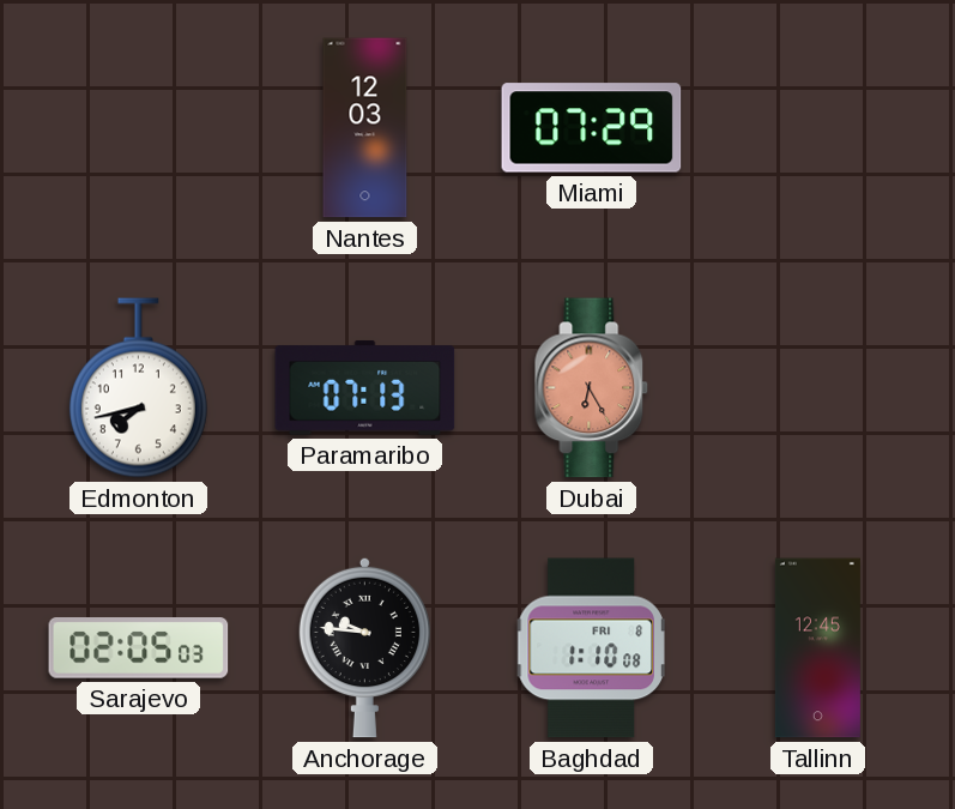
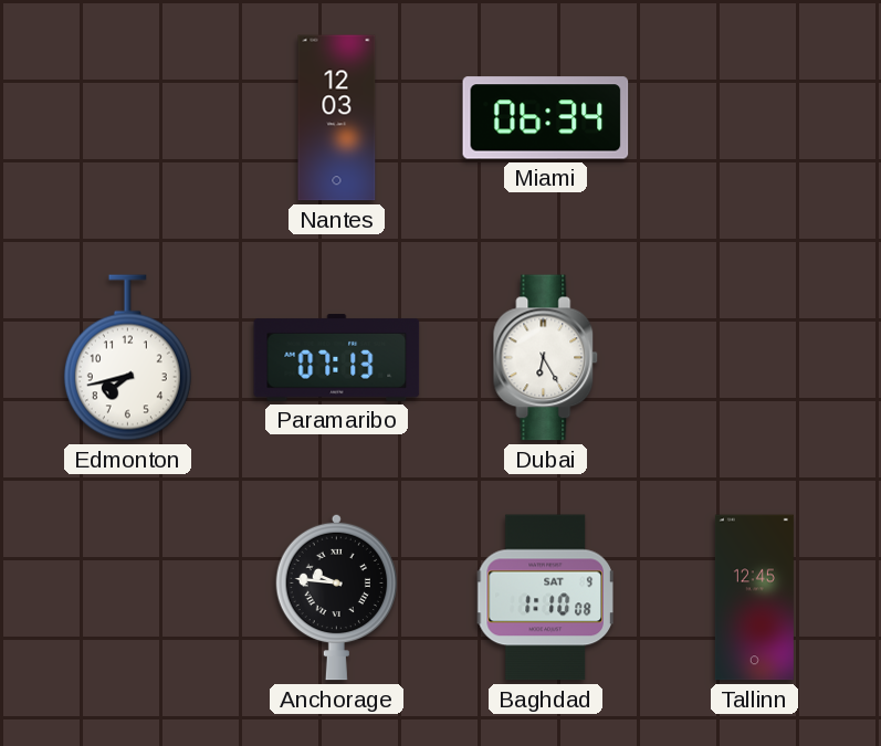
Miami: 07:29 -> 06:34 (546, 118)
Dubai dial: salmon -> white (546, 358)
Sarajevo: 02:05 -> none (139, 648)
Baghdad date: FRI 8 -> SAT 9 (545, 598)
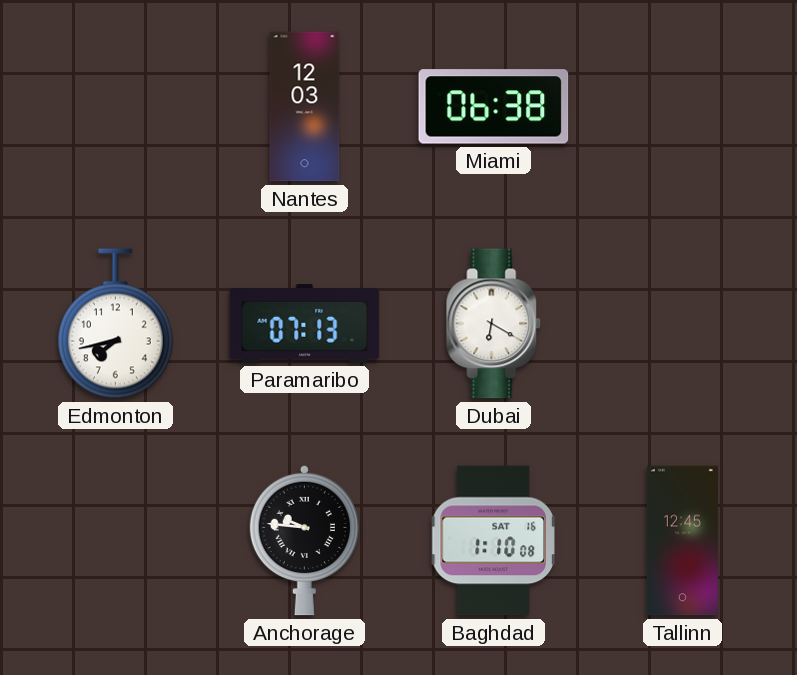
Miami: 06:34 -> 06:38 (494, 107)
Dubai: 6:25 -> 6:20 (494, 324)
Baghdad date: SAT 9 -> SAT 16 (493, 541)
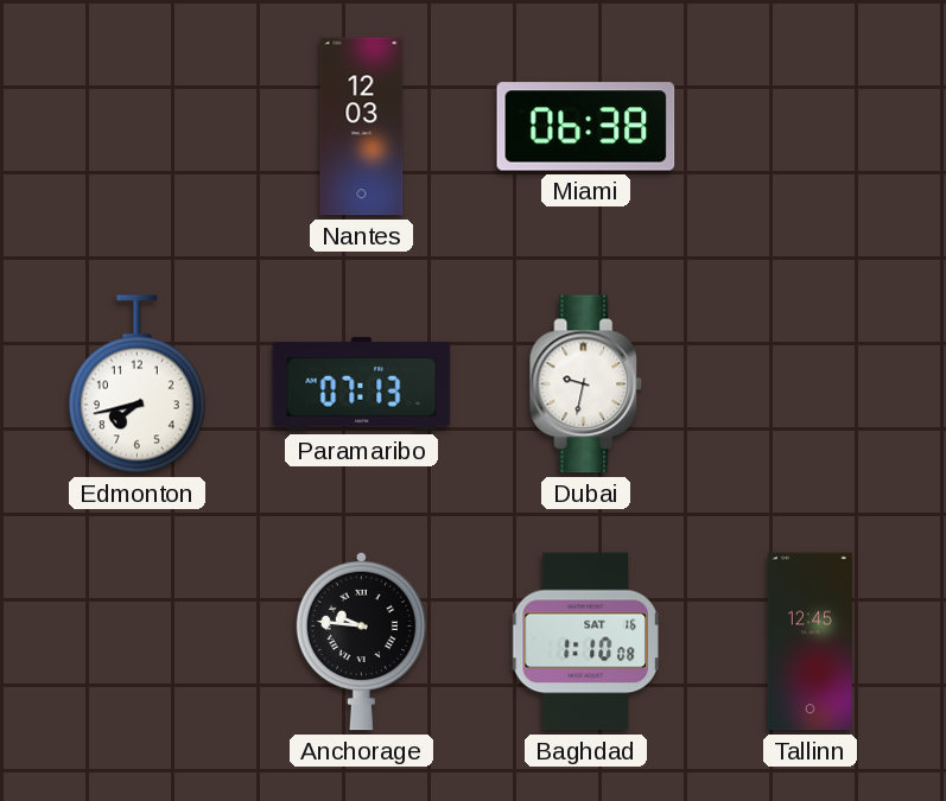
Dubai: 6:20 -> 9:32 (586, 384)
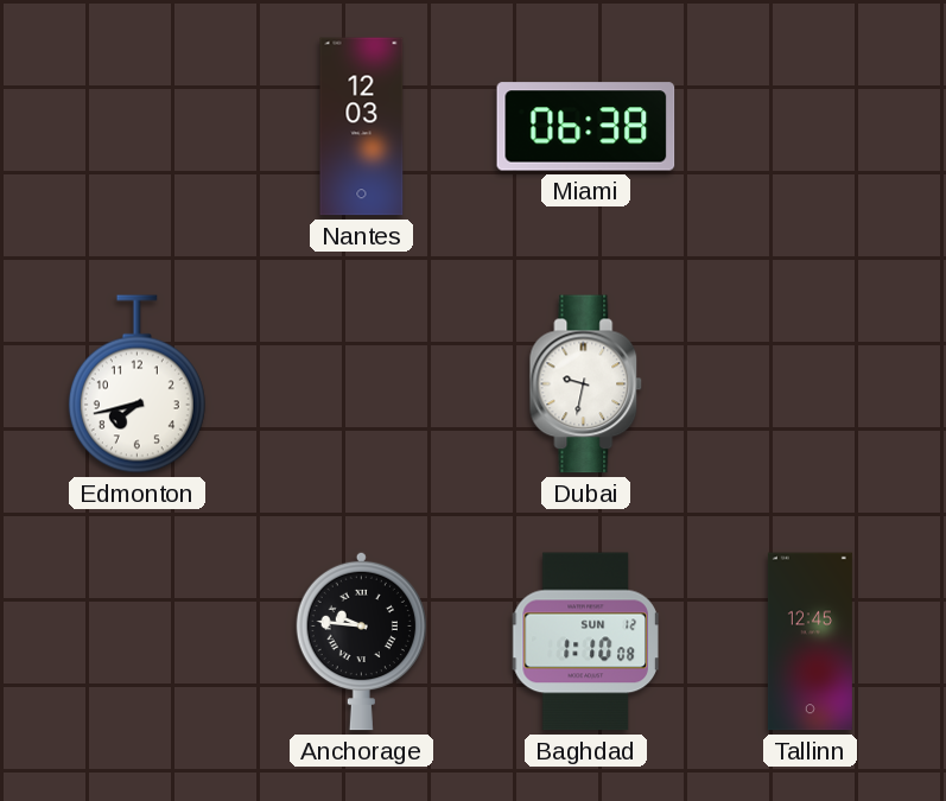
Paramaribo: 07:13 -> none (362, 383)
Baghdad date: SAT 16 -> SUN 12 (585, 642)
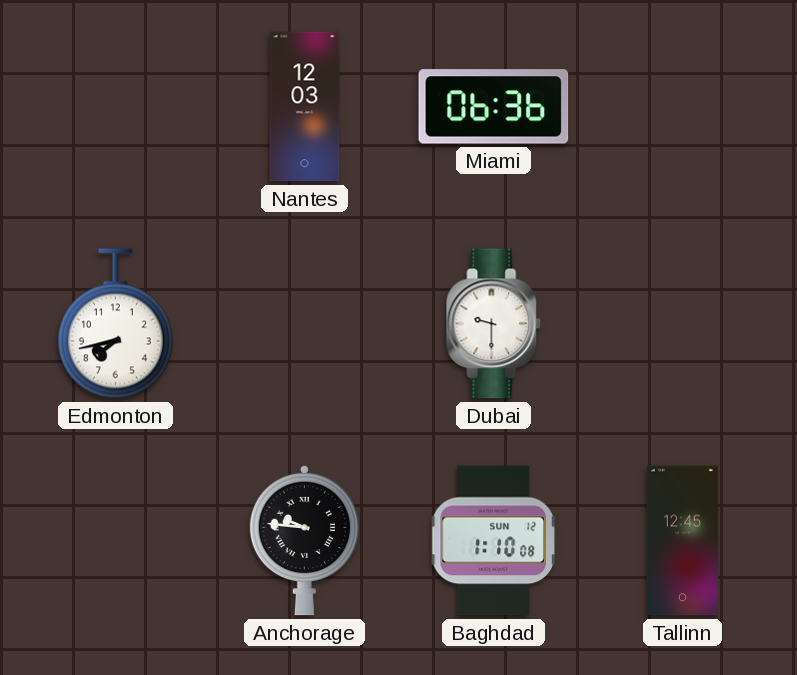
Miami: 06:38 -> 06:36 (494, 107)
Dubai: 9:32 -> 9:30 (494, 324)
